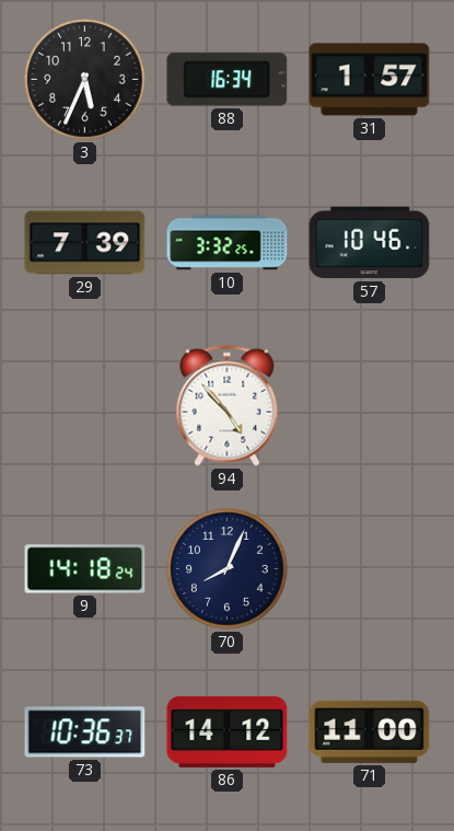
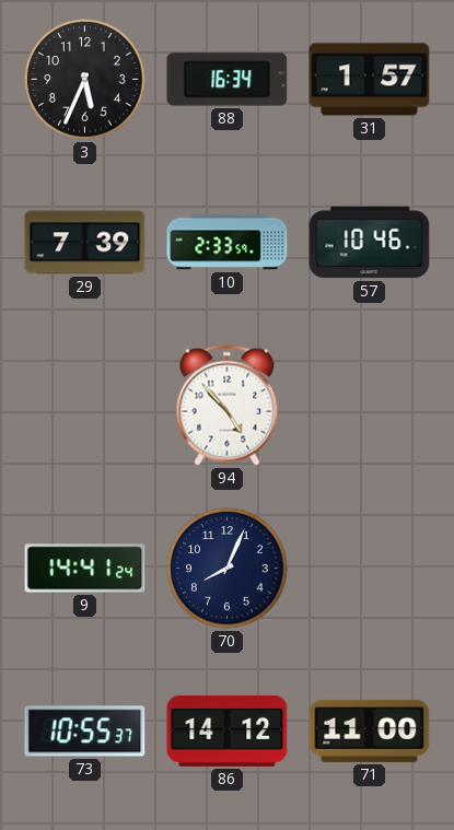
10: 3:32 -> 2:33 (228, 243)
9: 14:18 -> 14:41 (85, 569)
73: 10:36 -> 10:55 (85, 732)
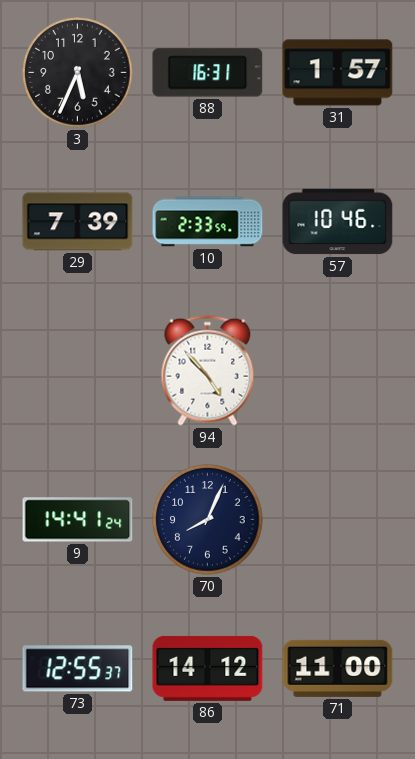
88: 16:34 -> 16:31 (208, 73)
73: 10:55 -> 12:55 (78, 669)
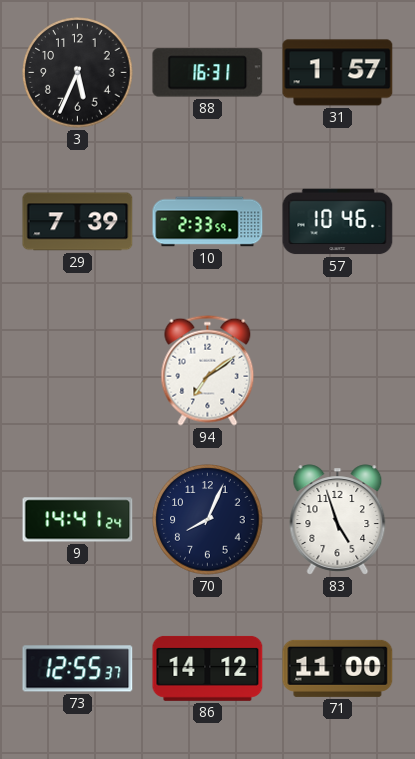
94: 4:53 -> 7:09 (208, 370)
83: none -> 4:57 (338, 520)
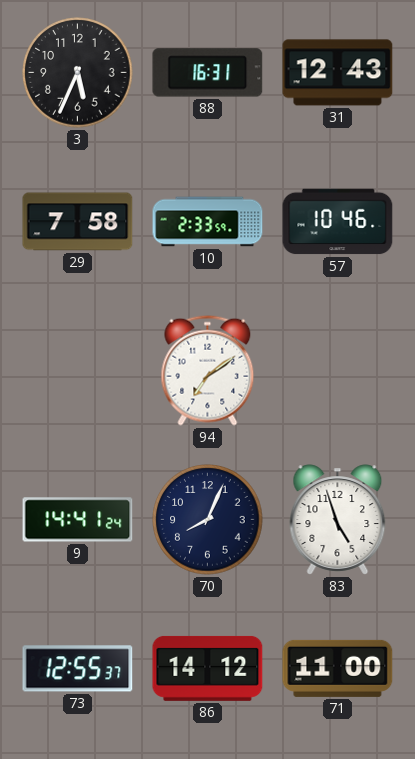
31: 1:57 -> 12:43 (338, 73)
29: 7:39 -> 7:58 (78, 222)
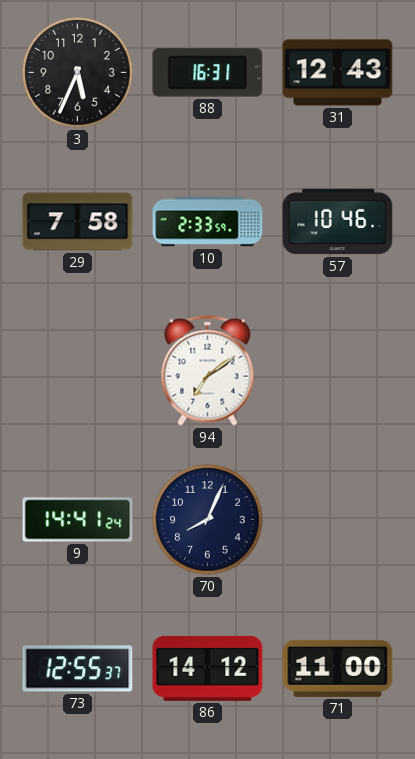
83: 4:57 -> none (338, 520)
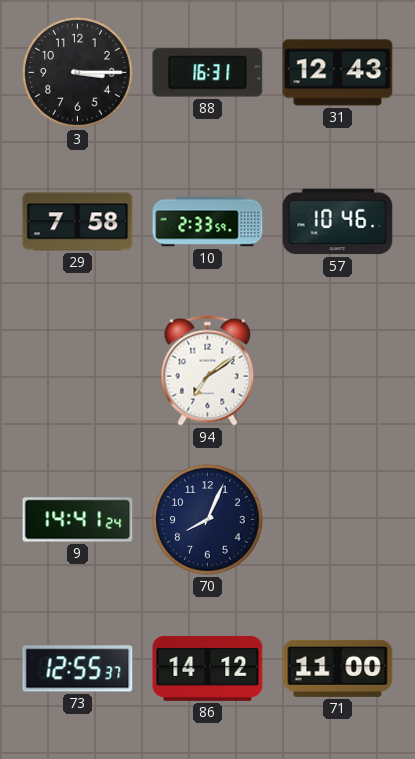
3: 5:34 -> 3:15 (78, 73)
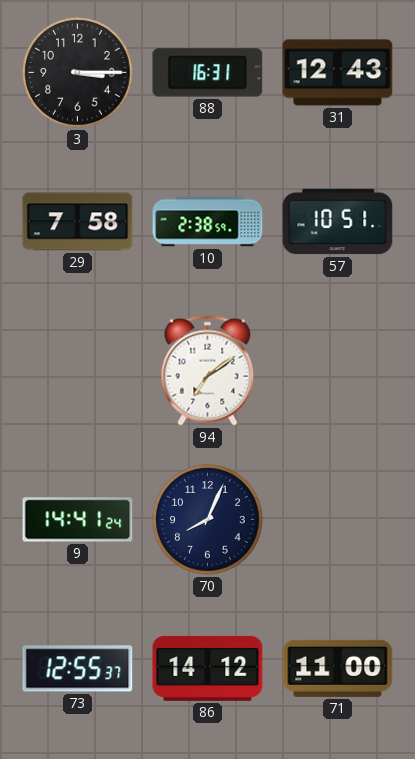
10: 2:33 -> 2:38 (208, 222)
57: 10:46 -> 10:51 (338, 222)
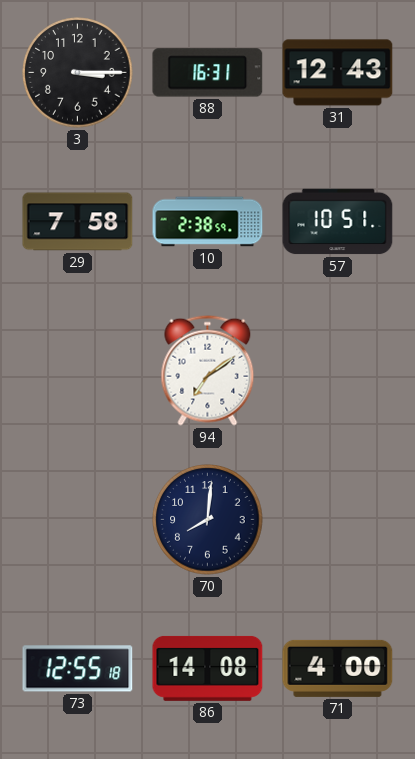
9: 14:41 -> none (78, 520)
70: 8:04 -> 8:01 (208, 520)
73: 12:55:37 -> 12:55:18 (78, 669)
86: 14:12 -> 14:08 (208, 668)
71: 11:00 -> 4:00 (338, 668)
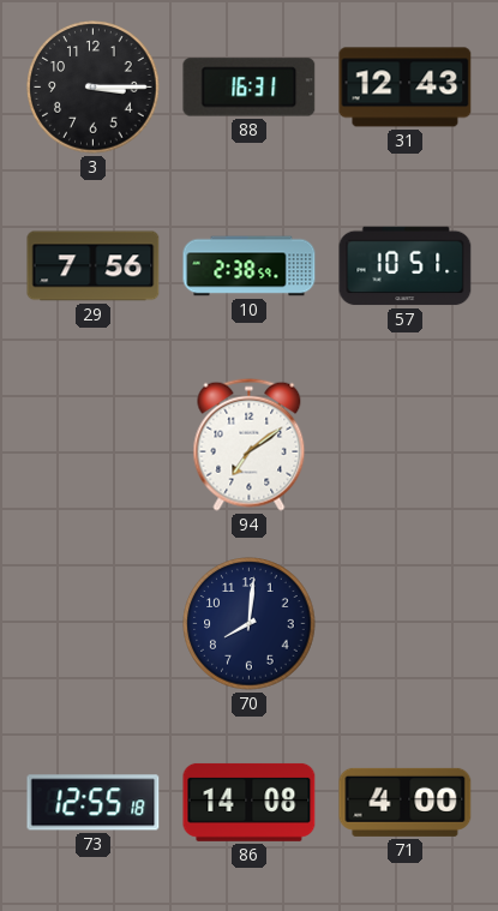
29: 7:58 -> 7:56 (94, 266)
